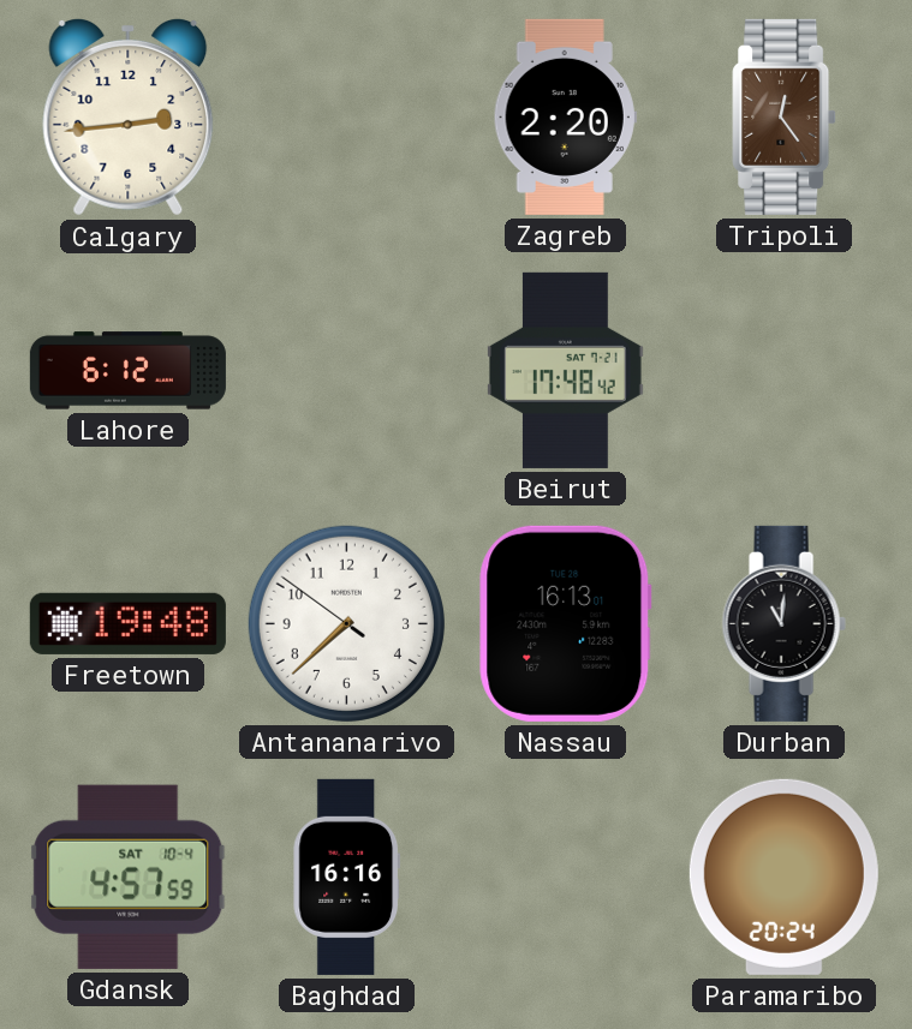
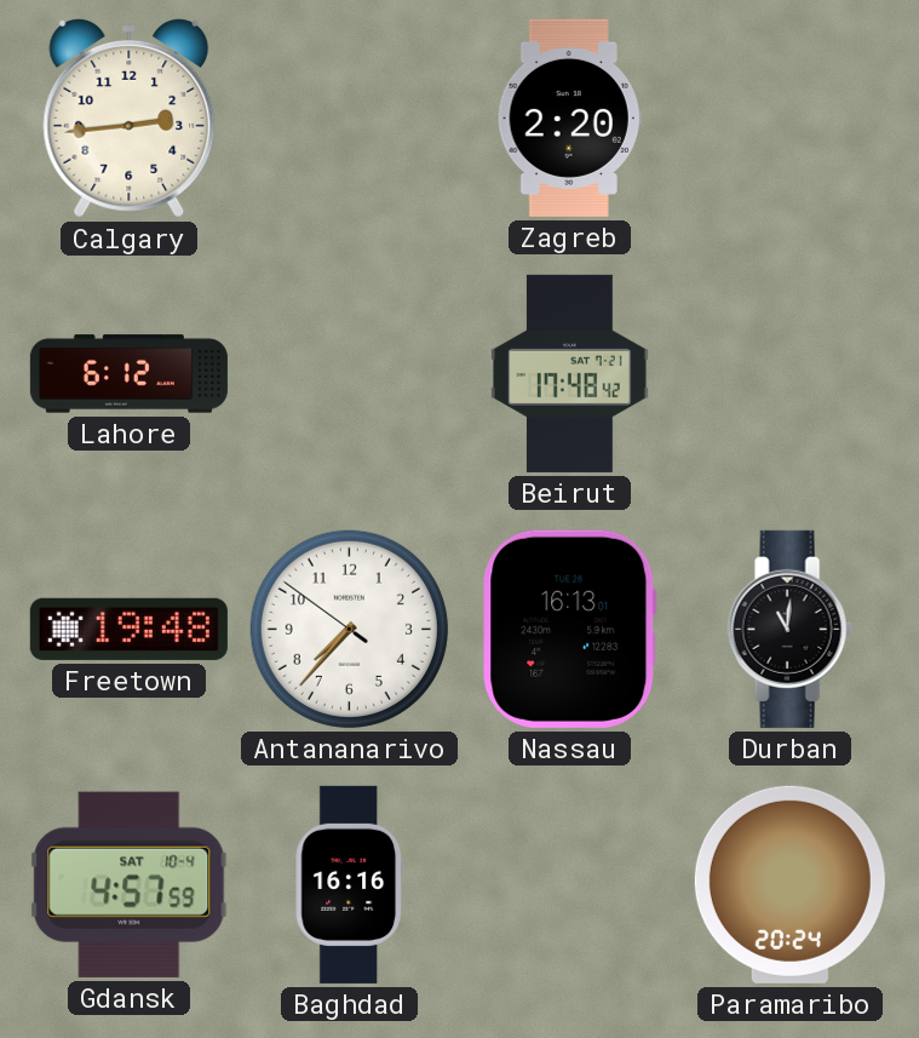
Tripoli: 12:24 -> none (785, 116)
Antananarivo: 7:37 -> 7:36 (349, 629)
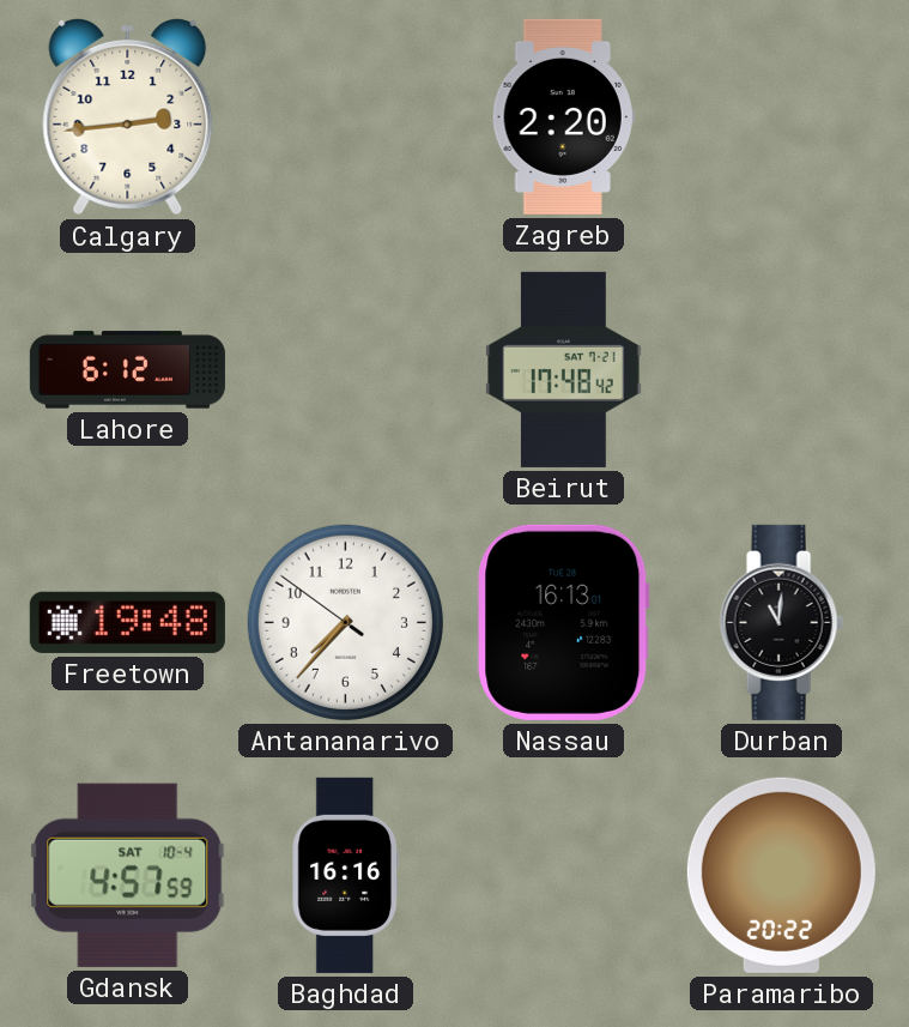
Paramaribo: 20:24 -> 20:22 (781, 875)
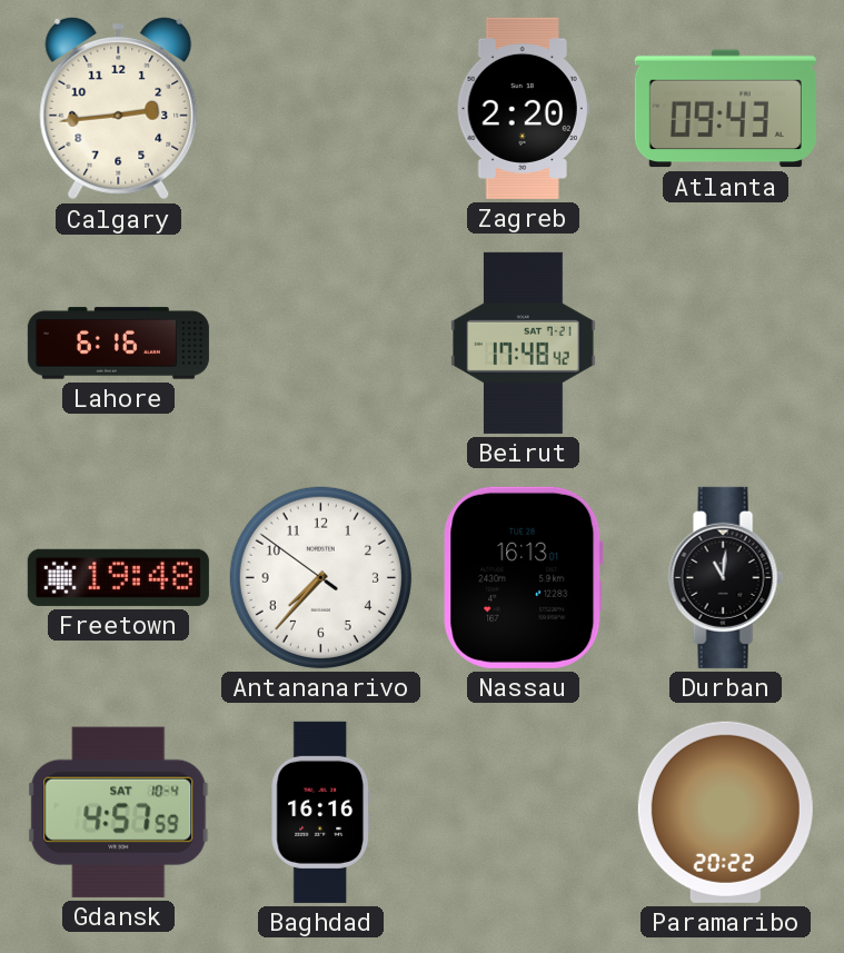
Atlanta: none -> 09:43 (725, 109)
Lahore: 6:12 -> 6:16 (118, 344)
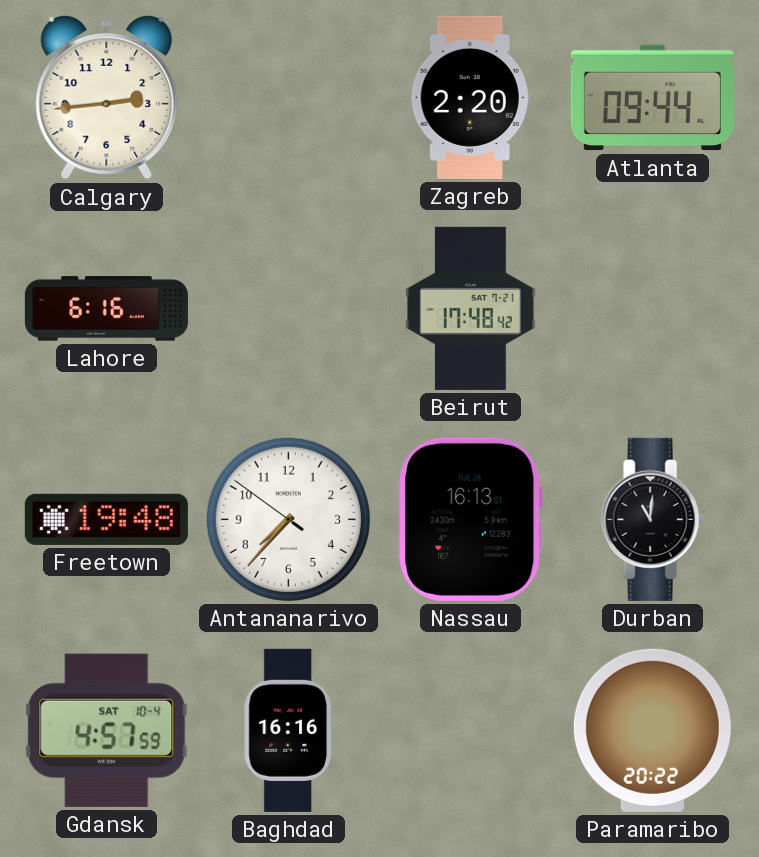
Atlanta: 09:43 -> 09:44 (652, 98)
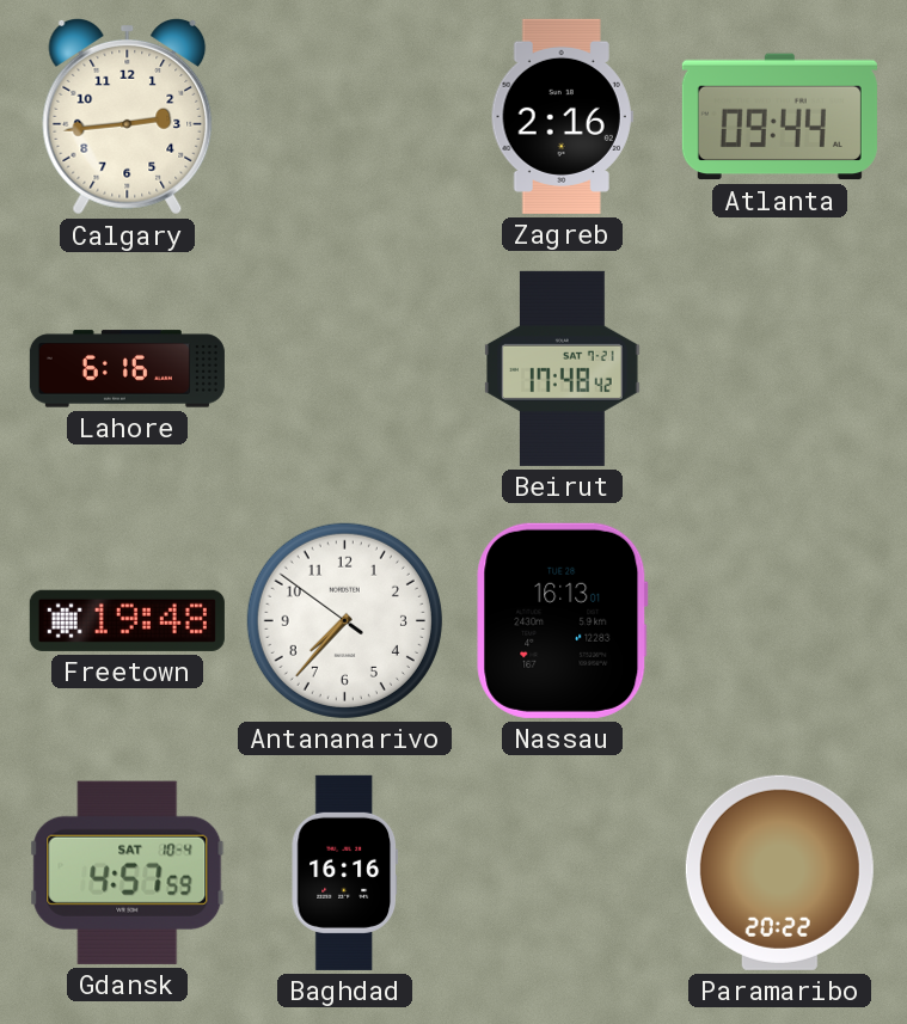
Zagreb: 2:20 -> 2:16 (562, 116)
Durban: 11:01 -> none (652, 519)
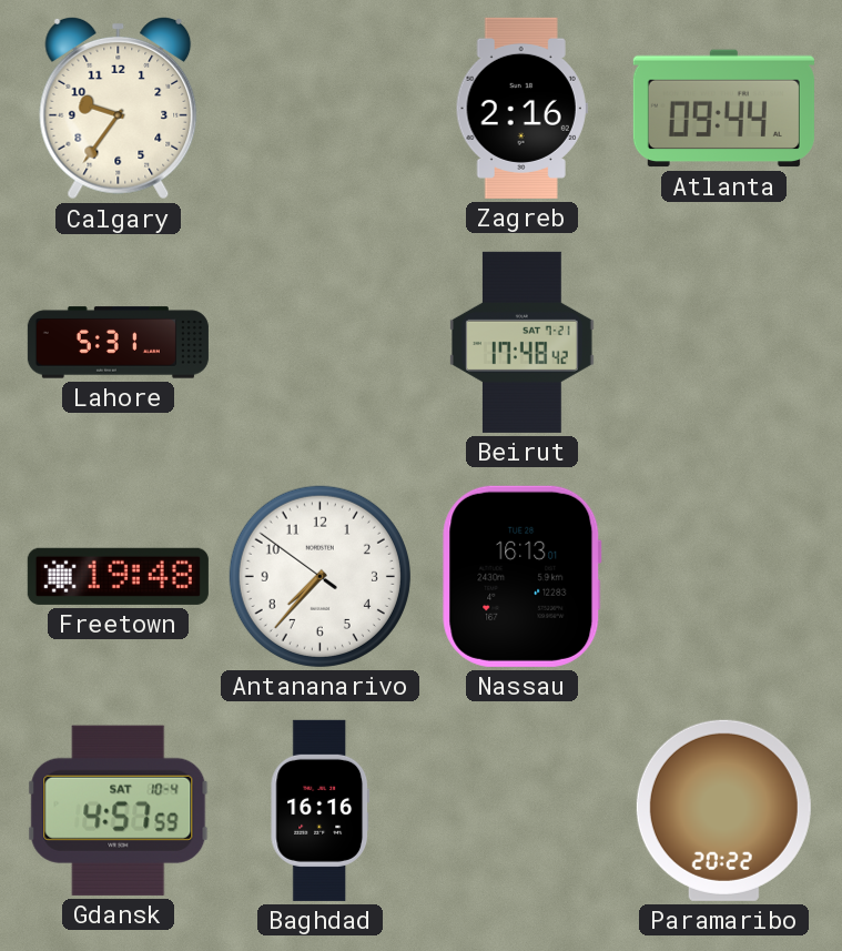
Calgary: 2:44 -> 9:36 (119, 109)
Lahore: 6:16 -> 5:31 (118, 343)
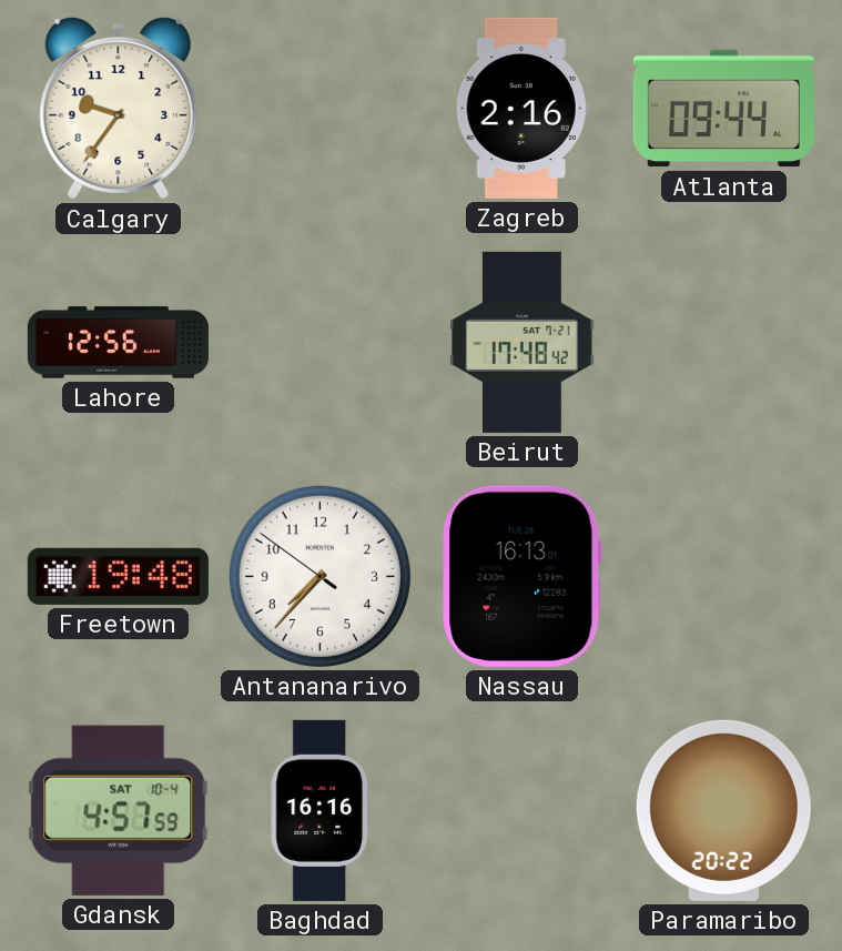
Lahore: 5:31 -> 12:56 (118, 343)
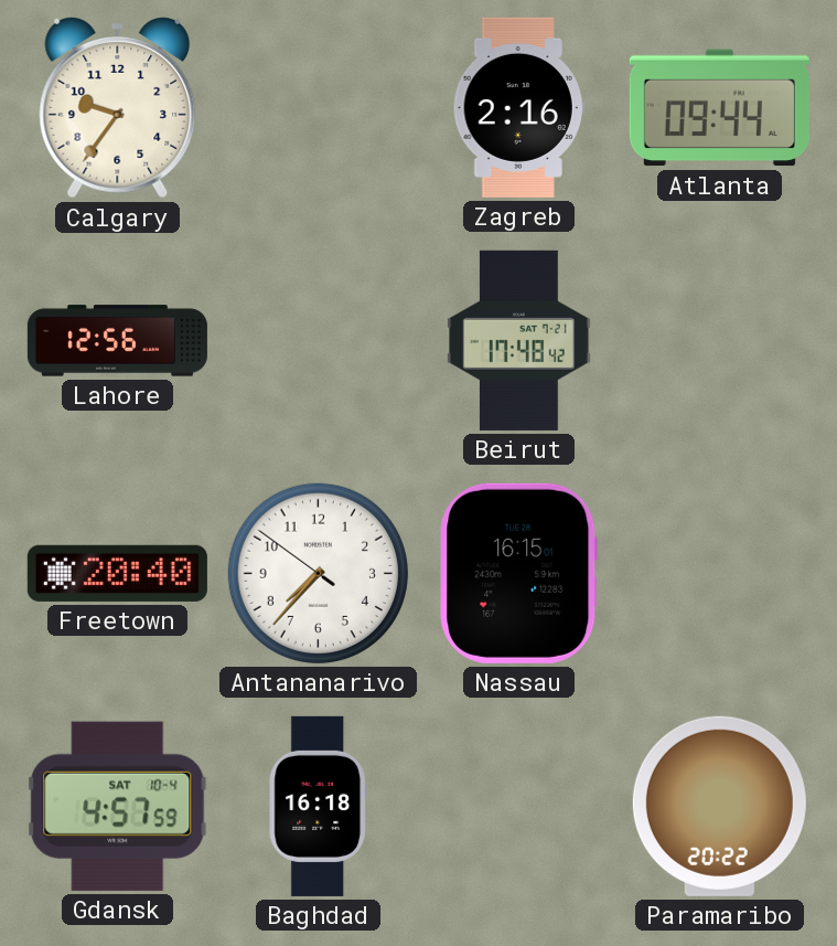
Freetown: 19:48 -> 20:40 (117, 573)
Nassau: 16:13 -> 16:15 (519, 573)
Baghdad: 16:16 -> 16:18 (318, 806)
